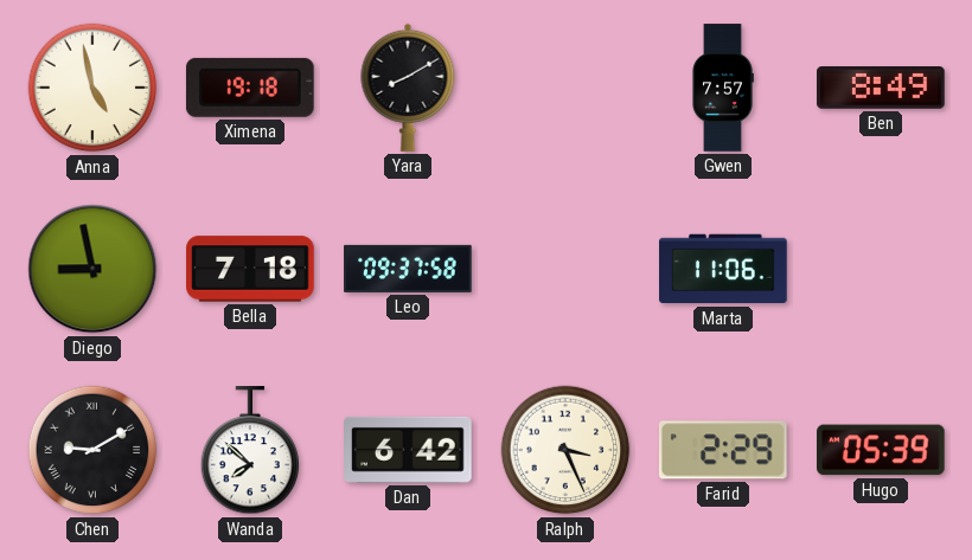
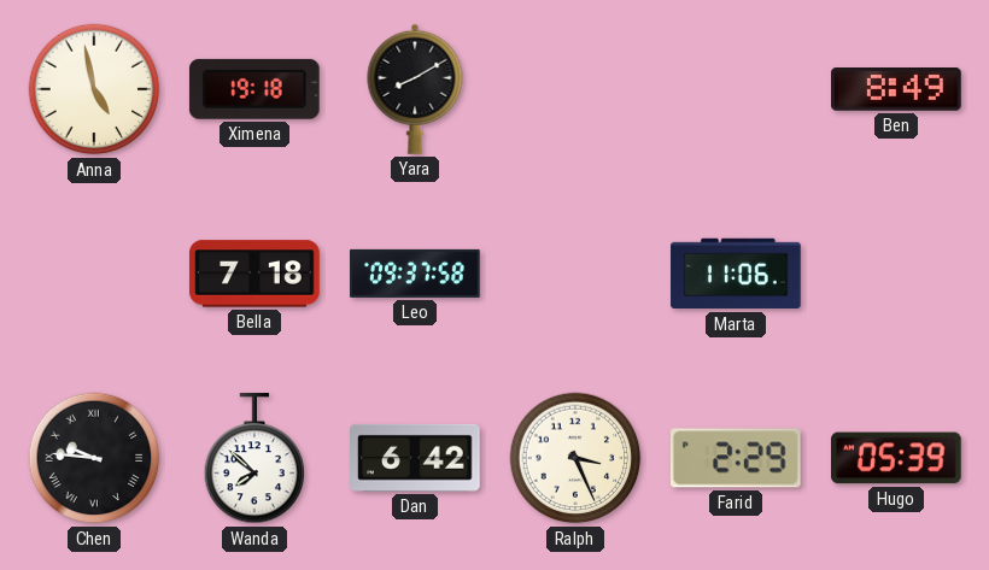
Gwen: 7:57 -> none (723, 88)
Diego: 8:58 -> none (92, 269)
Chen: 9:10 -> 9:46 (94, 458)
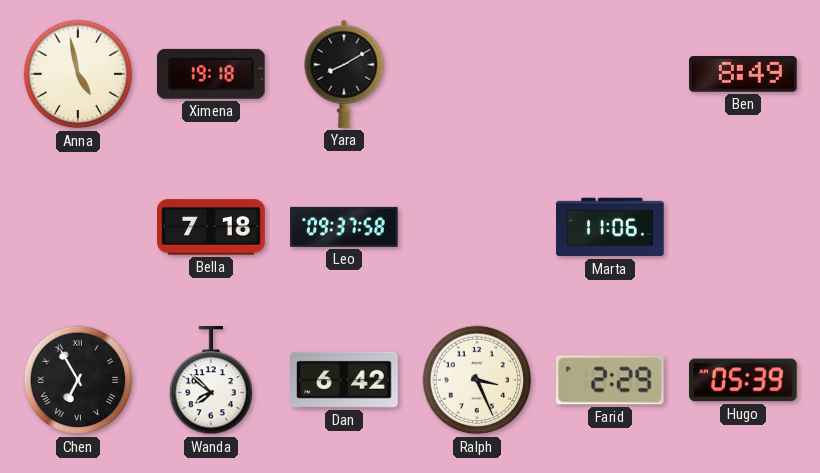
Chen: 9:46 -> 6:55 (78, 380)
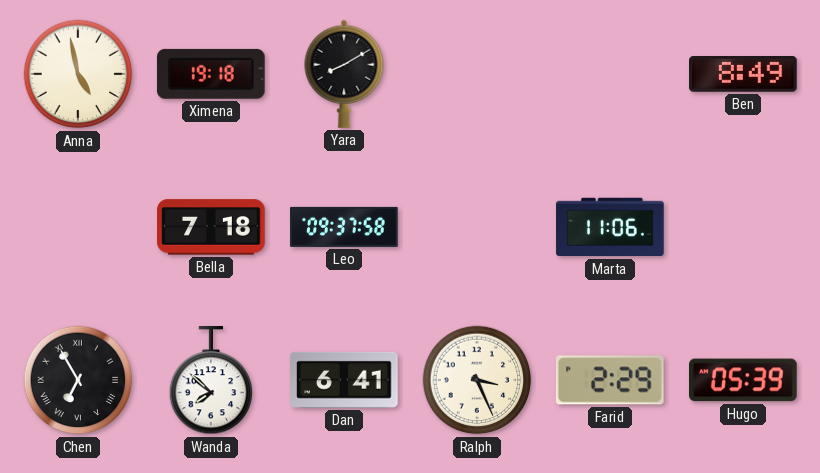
Dan: 6:42 -> 6:41 (344, 380)
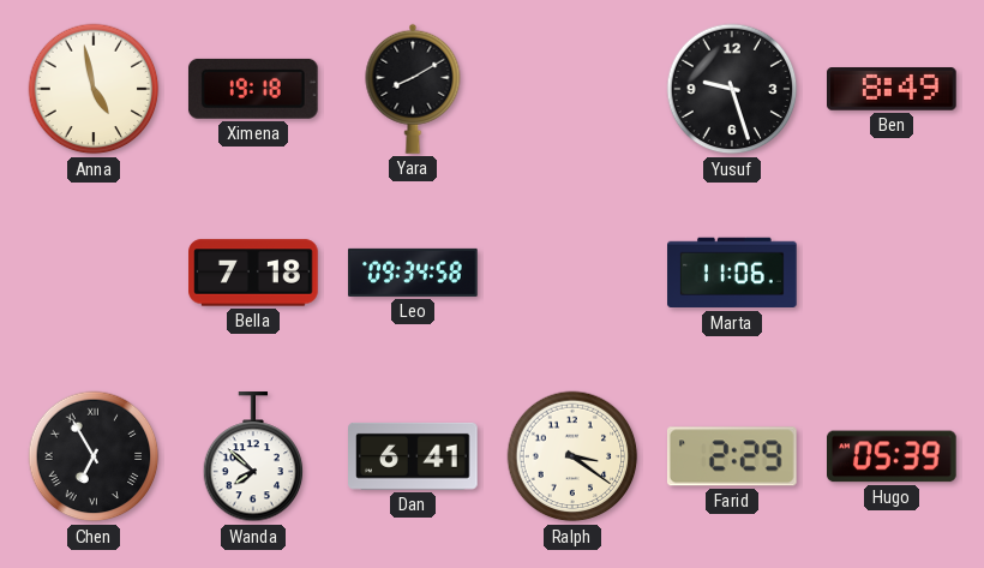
Yusuf: none -> 9:27 (732, 89)
Leo: 09:37 -> 09:34 (413, 273)
Ralph: 3:26 -> 3:21 (572, 456)
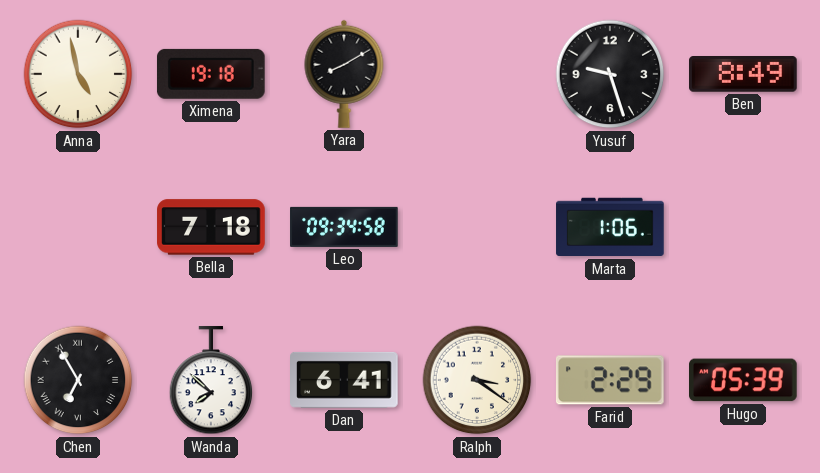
Marta: 11:06 -> 1:06 (610, 227)
